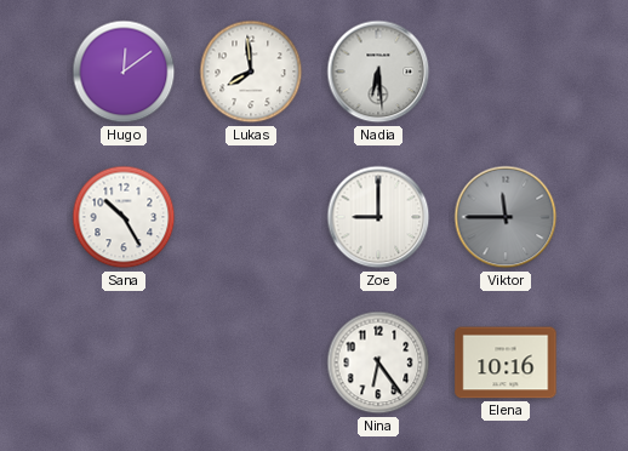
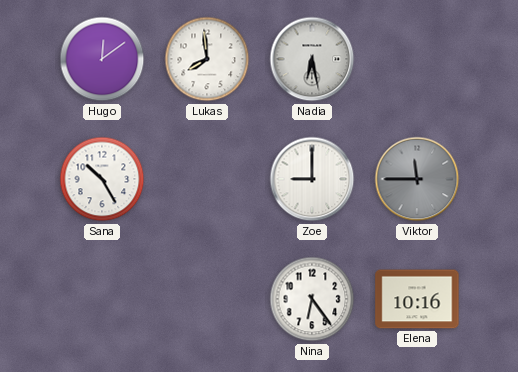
Nadia: 6:29 -> 6:28 (312, 59)
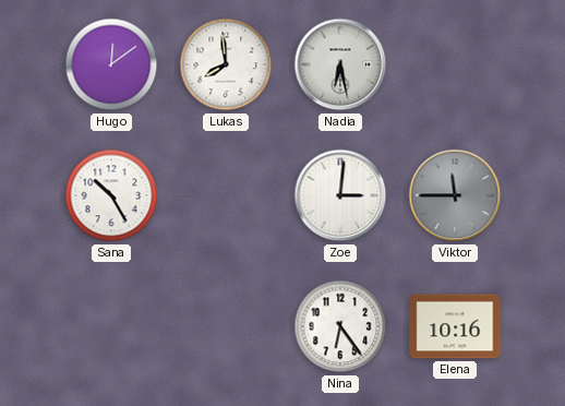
Zoe: 9:00 -> 3:01 (340, 195)
